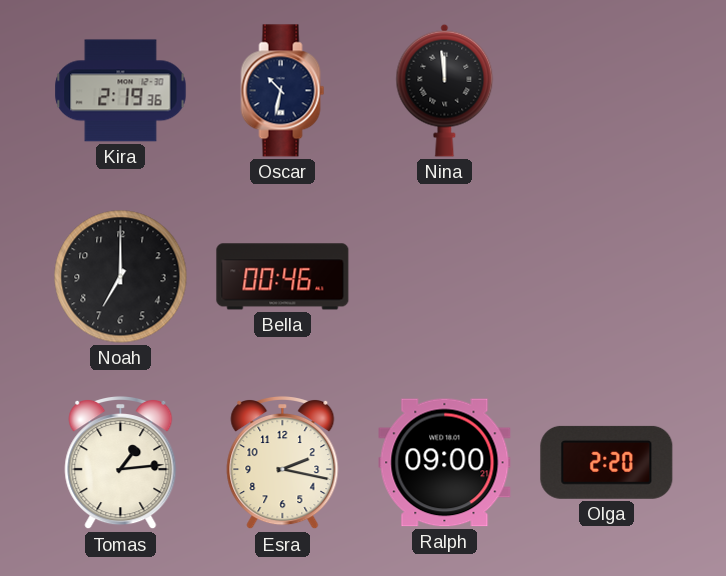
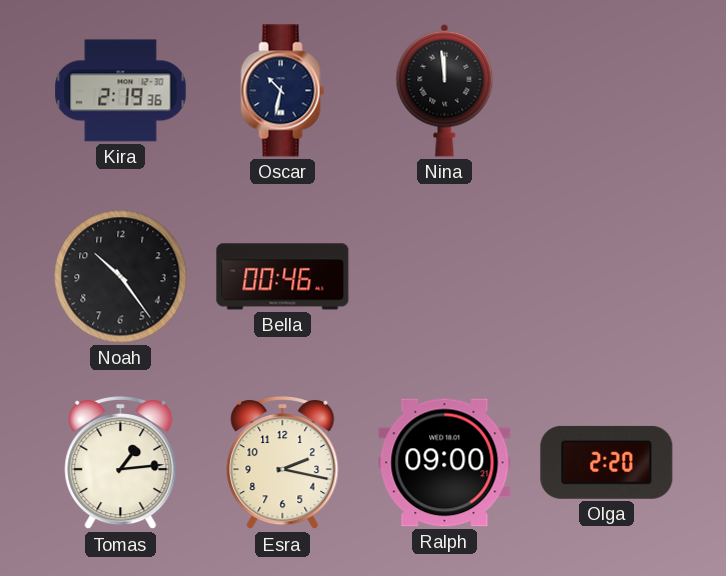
Noah: 7:00 -> 10:24 (121, 277)
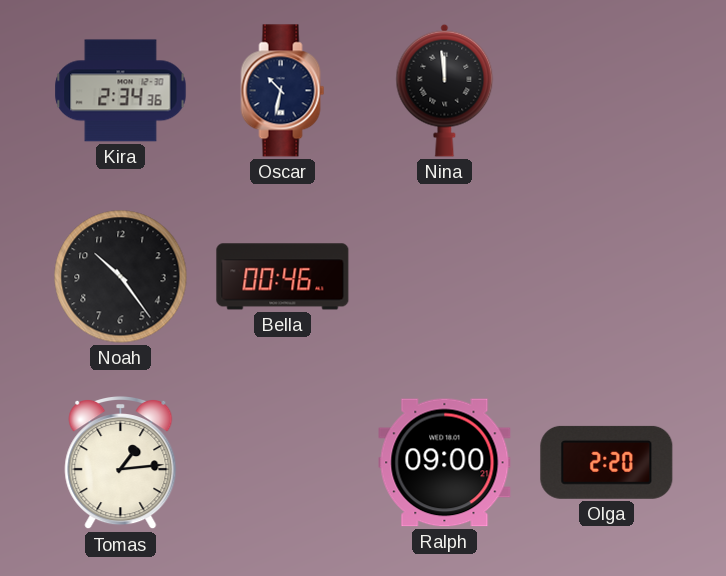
Kira: 2:19 -> 2:34 (121, 91)
Esra: 2:17 -> none (283, 463)
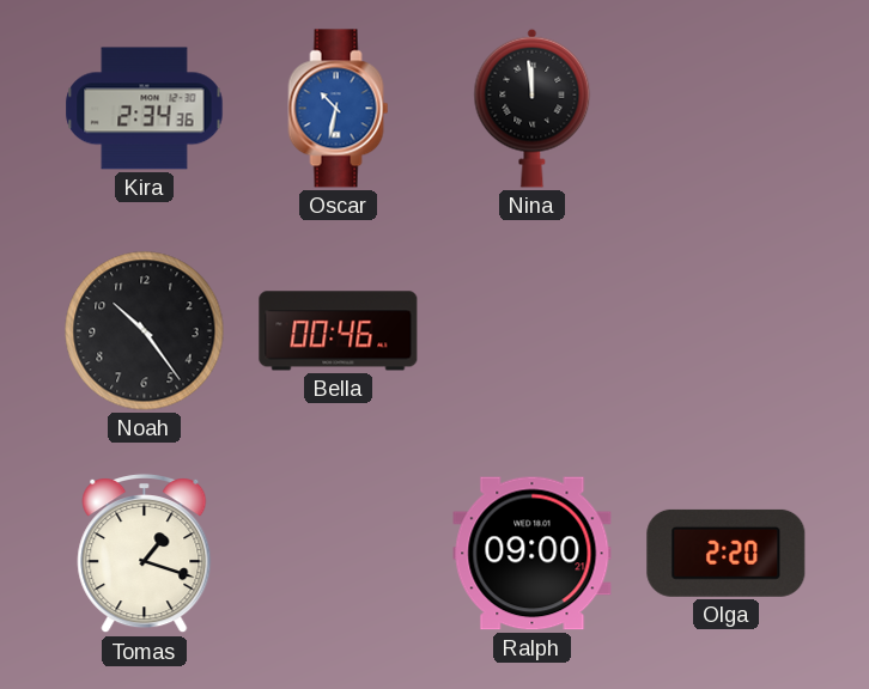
Oscar dial: navy -> blue (339, 109)
Tomas: 1:14 -> 1:18 (145, 554)
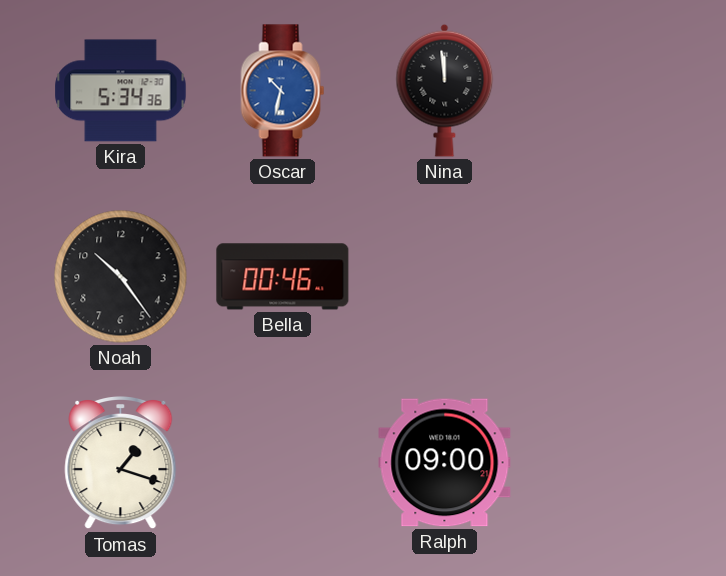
Kira: 2:34 -> 5:34 (121, 91)
Olga: 2:20 -> none (727, 553)
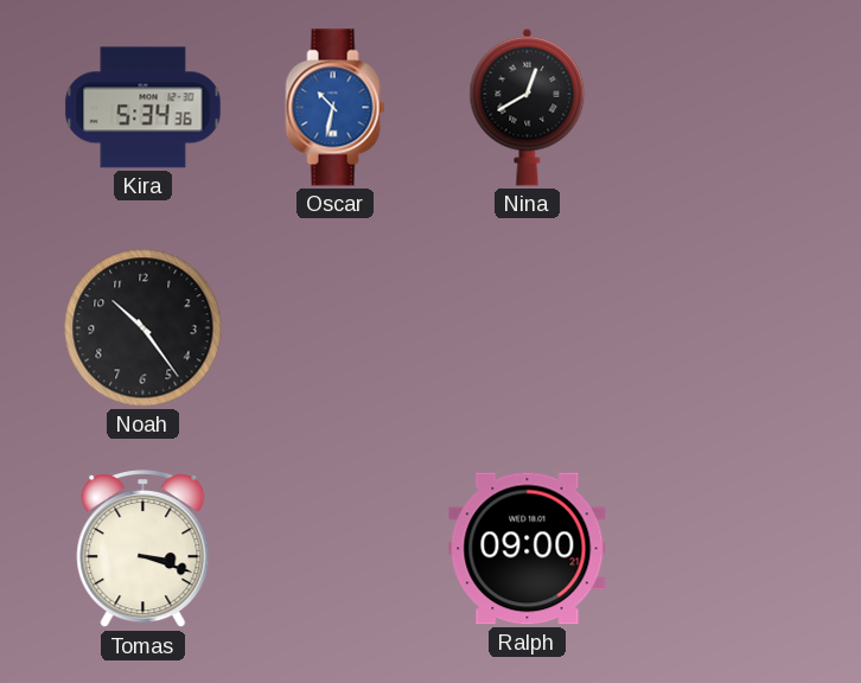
Nina: 11:59 -> 12:40 (528, 107)
Bella: 00:46 -> none (283, 277)
Tomas: 1:18 -> 3:18 (143, 549)
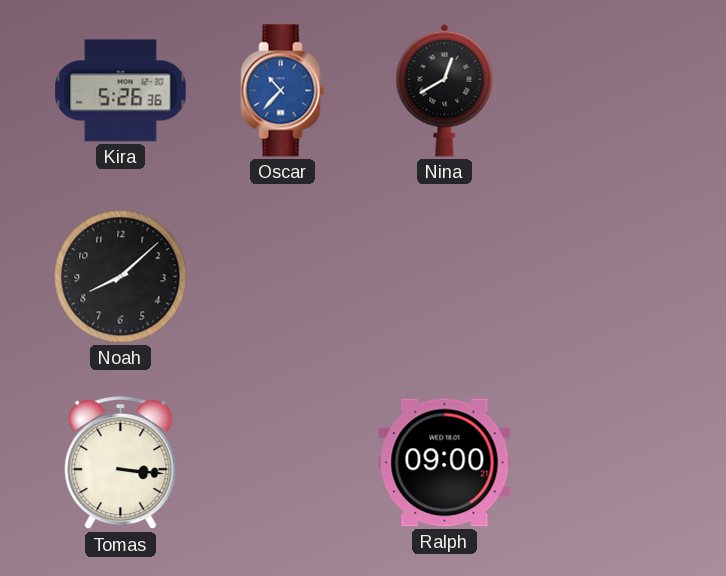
Kira: 5:34 -> 5:26 (121, 91)
Oscar: 10:32 -> 10:37 (283, 91)
Noah: 10:24 -> 8:08 (121, 277)
Tomas: 3:18 -> 3:16 (121, 463)
